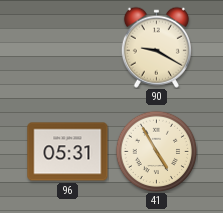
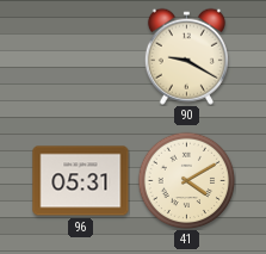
41: 4:55 -> 4:10 (186, 180)
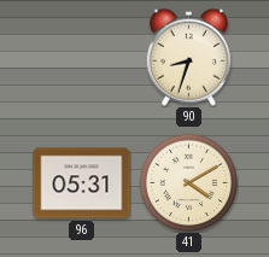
90: 9:20 -> 8:33 (188, 57)
